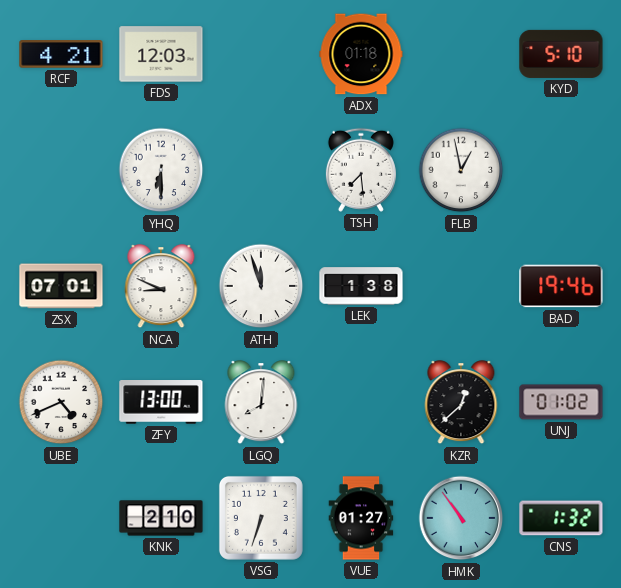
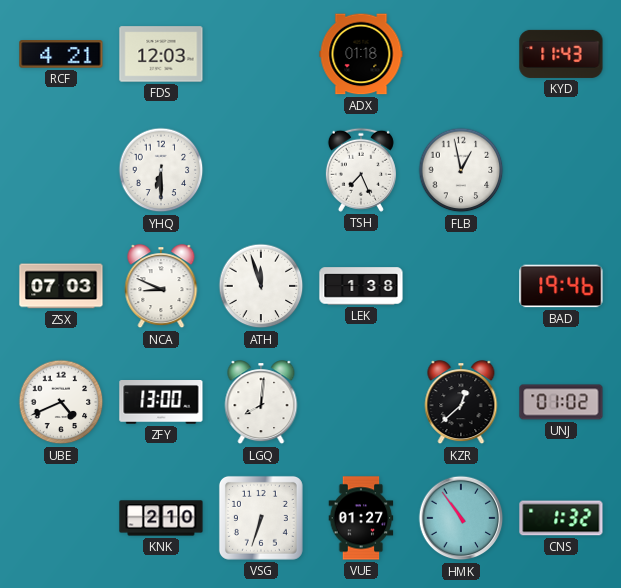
KYD: 5:10 -> 11:43 (561, 54)
TSH: 7:29 -> 7:26 (361, 170)
ZSX: 07:01 -> 07:03 (61, 286)
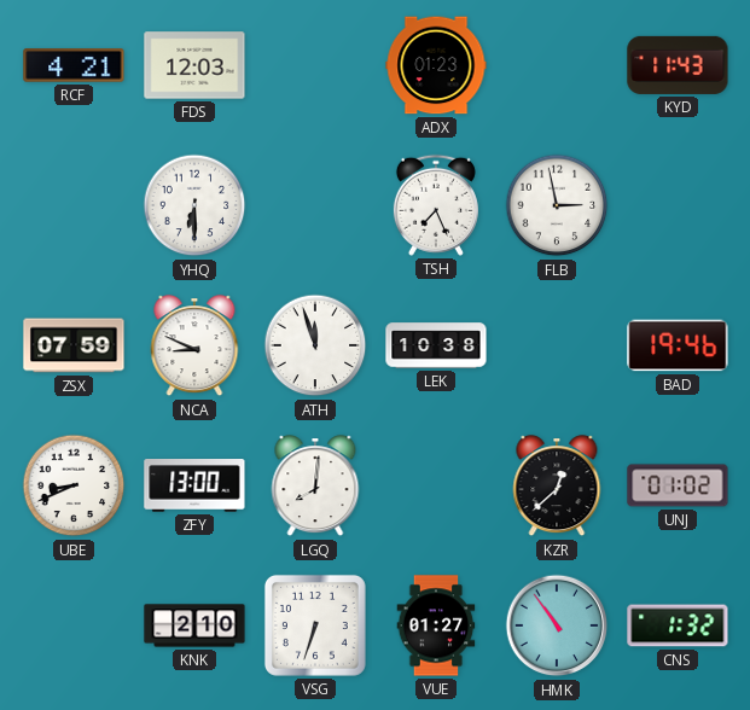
ADX: 01:18 -> 01:23 (436, 65)
FLB: 12:58 -> 2:58 (557, 205)
ZSX: 07:03 -> 07:59 (74, 345)
LEK: 1:38 -> 10:38 (436, 345)
UBE: 4:41 -> 8:41 (74, 485)
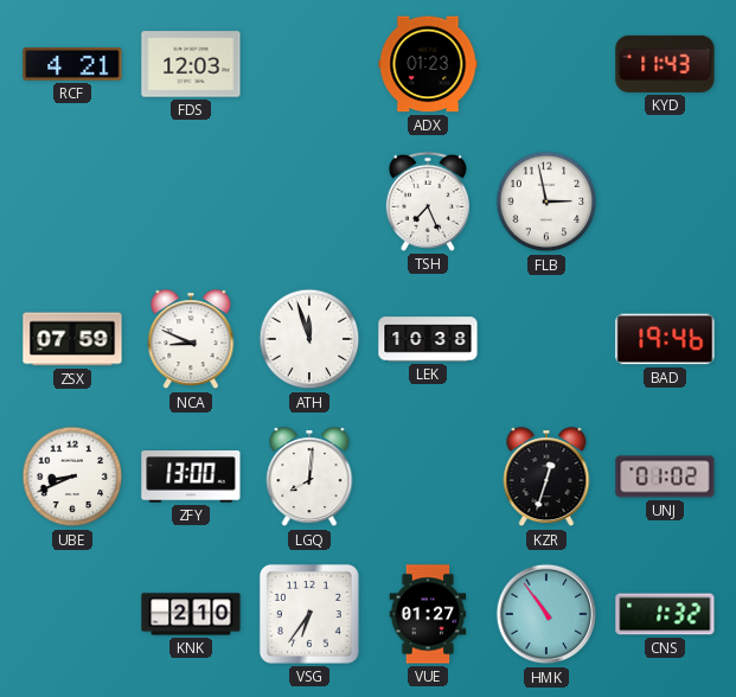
YHQ: 6:30 -> none (194, 205)
KZR: 12:38 -> 12:33 (546, 478)
VSG: 6:33 -> 6:36 (309, 614)
